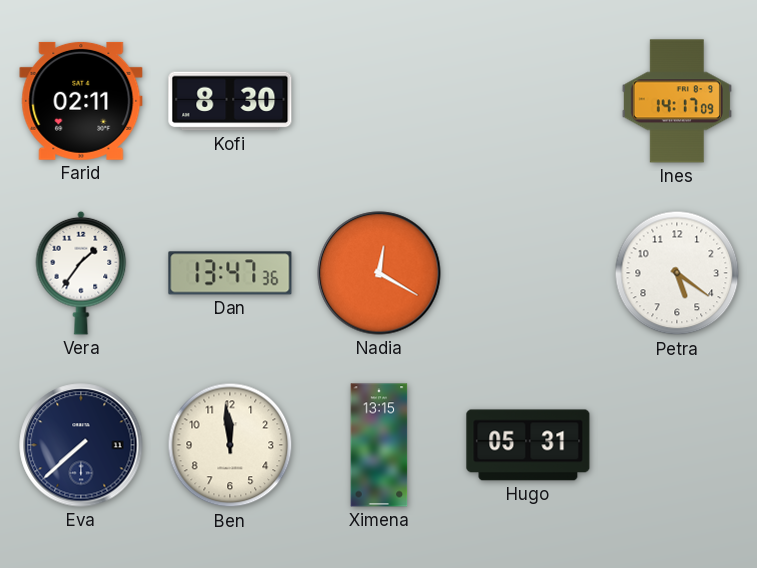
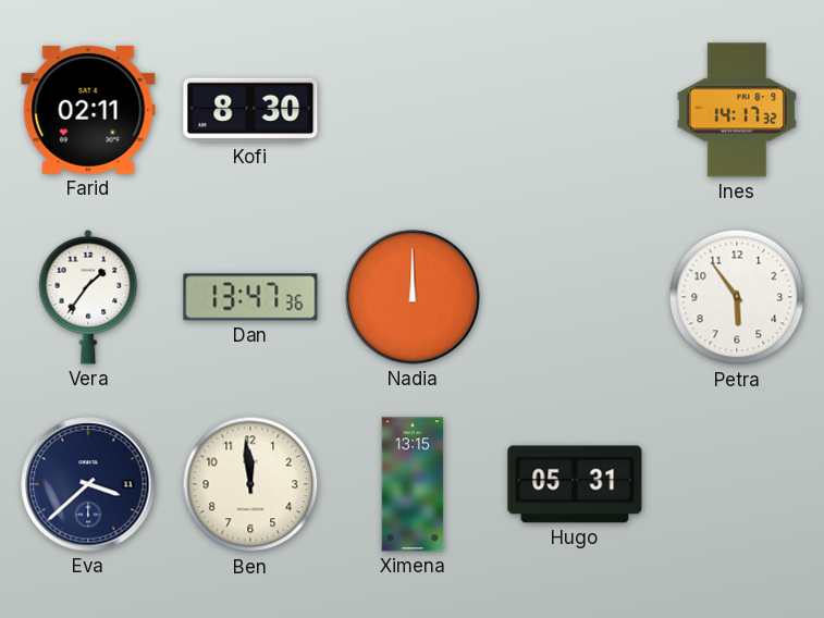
Ines: 14:17:09 -> 14:17:32 (737, 110)
Nadia: 12:20 -> 12:00 (413, 297)
Petra: 5:21 -> 5:54 (737, 297)
Eva: 7:38 -> 3:38 (88, 484)
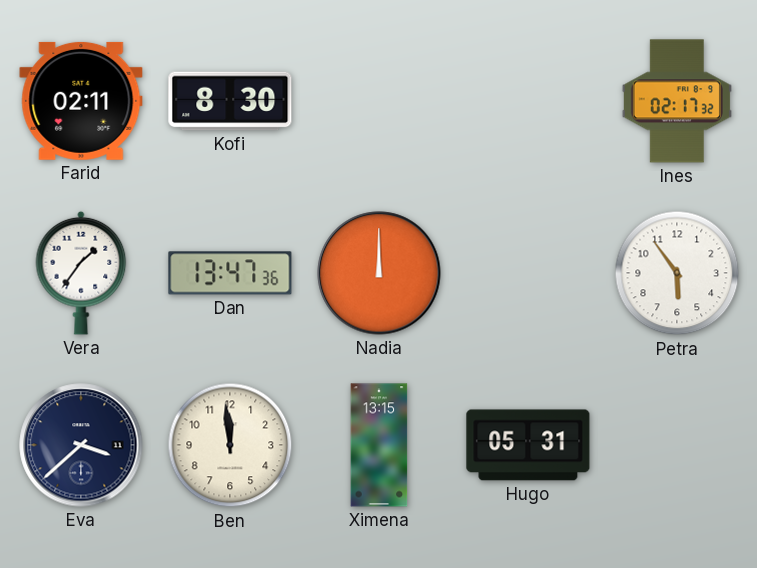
Ines: 14:17 -> 02:17 (677, 101)
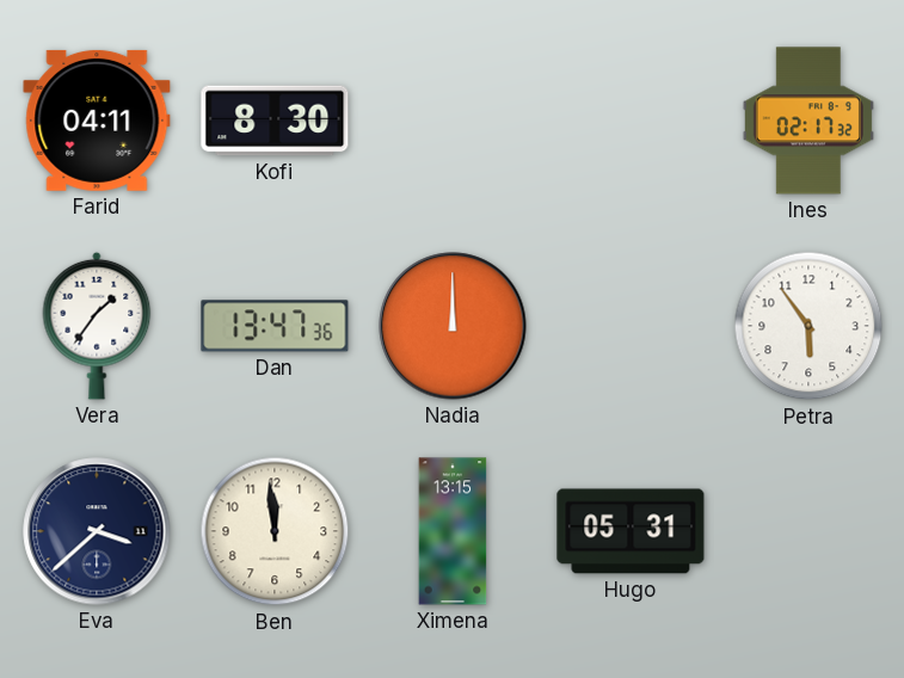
Farid: 02:11 -> 04:11 (97, 121)
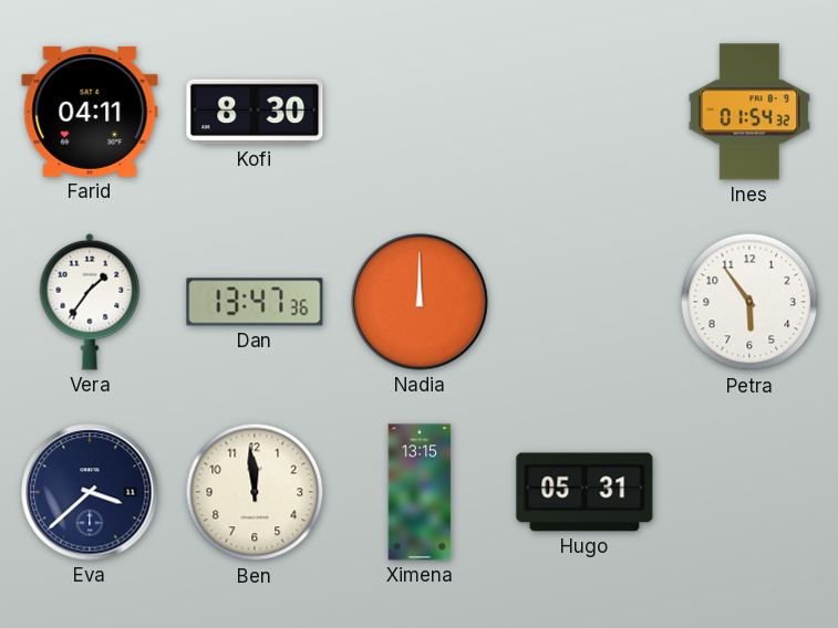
Ines: 02:17 -> 01:54 (749, 112)
